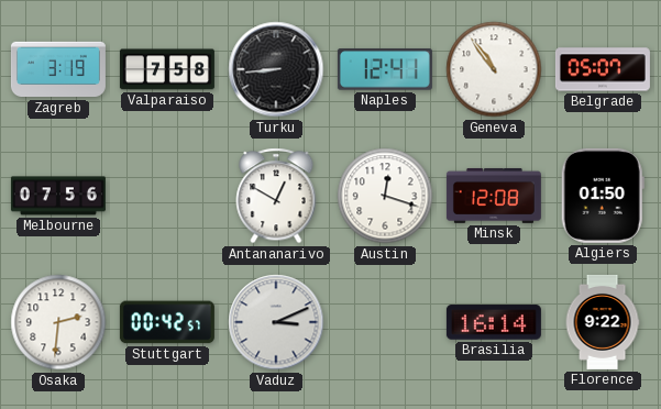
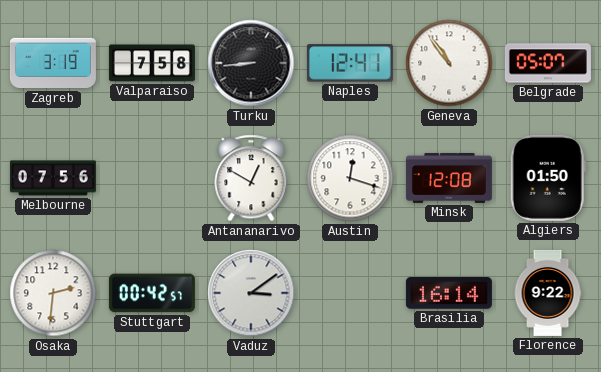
Vaduz: 3:11 -> 3:09 (251, 293)
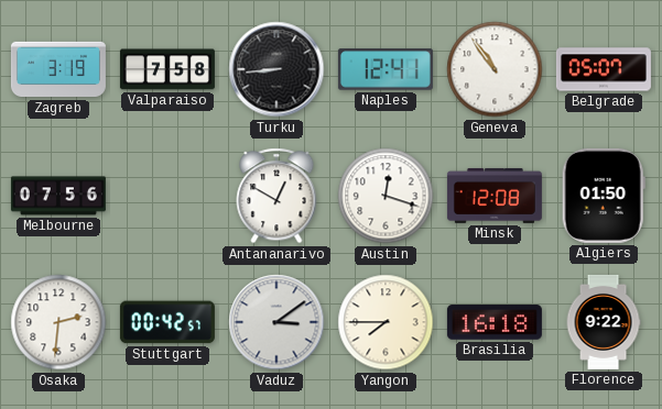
Yangon: none -> 7:45 (386, 322)
Brasilia: 16:14 -> 16:18 (495, 322)
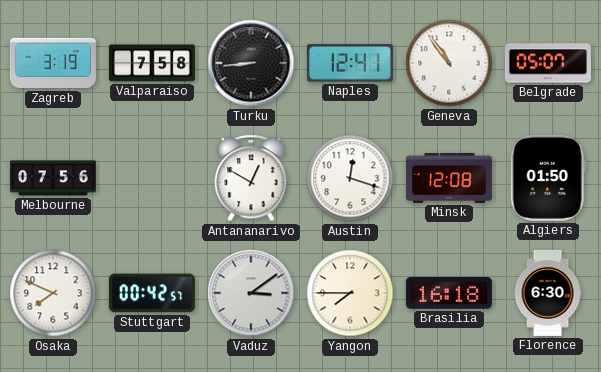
Osaka: 2:31 -> 7:49 (53, 293)
Florence: 9:22 -> 6:30 (548, 293)
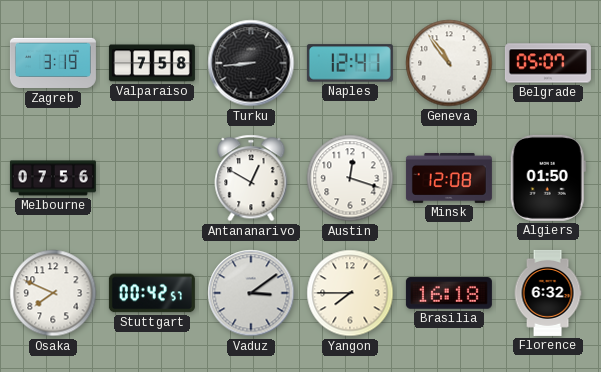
Florence: 6:30 -> 6:32 (548, 293)
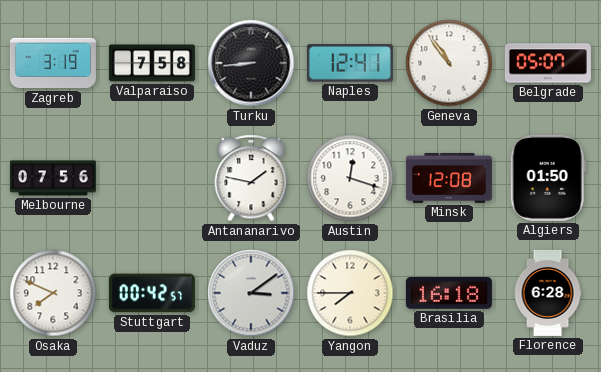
Antananarivo: 12:50 -> 1:47 (251, 178)
Florence: 6:32 -> 6:28 (548, 293)
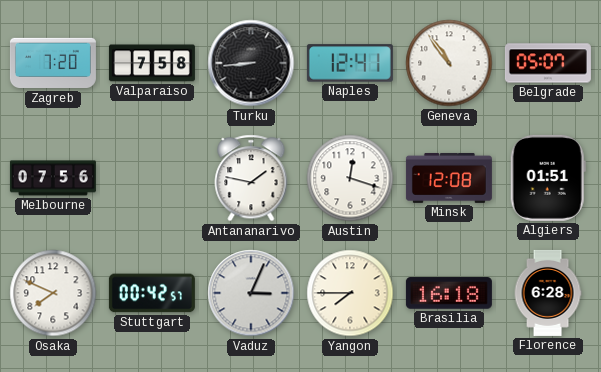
Zagreb: 3:19 -> 7:20 (53, 63)
Algiers: 01:50 -> 01:51 (548, 178)
Vaduz: 3:09 -> 3:04 (251, 293)
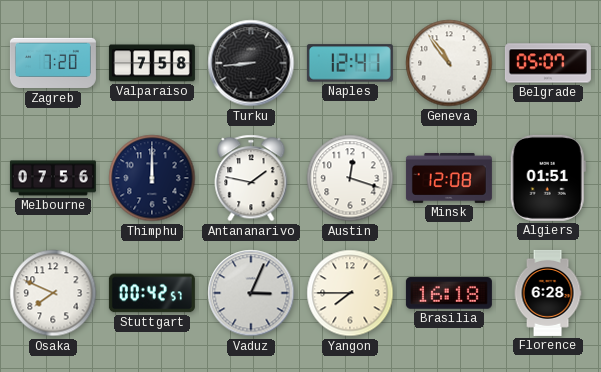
Thimphu: none -> 12:00 (152, 178)
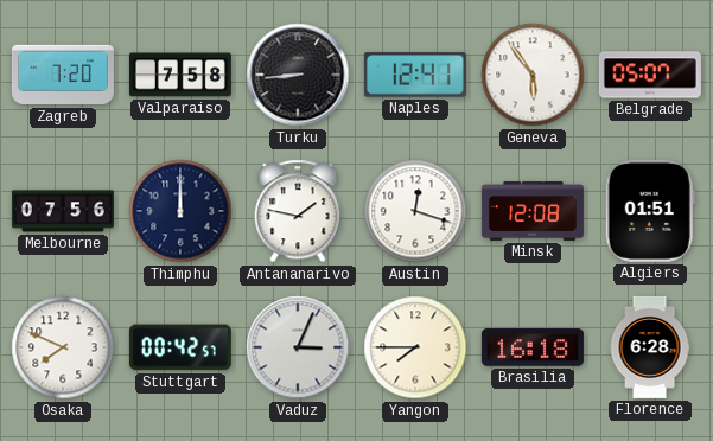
Geneva: 10:54 -> 5:54 (533, 75)
